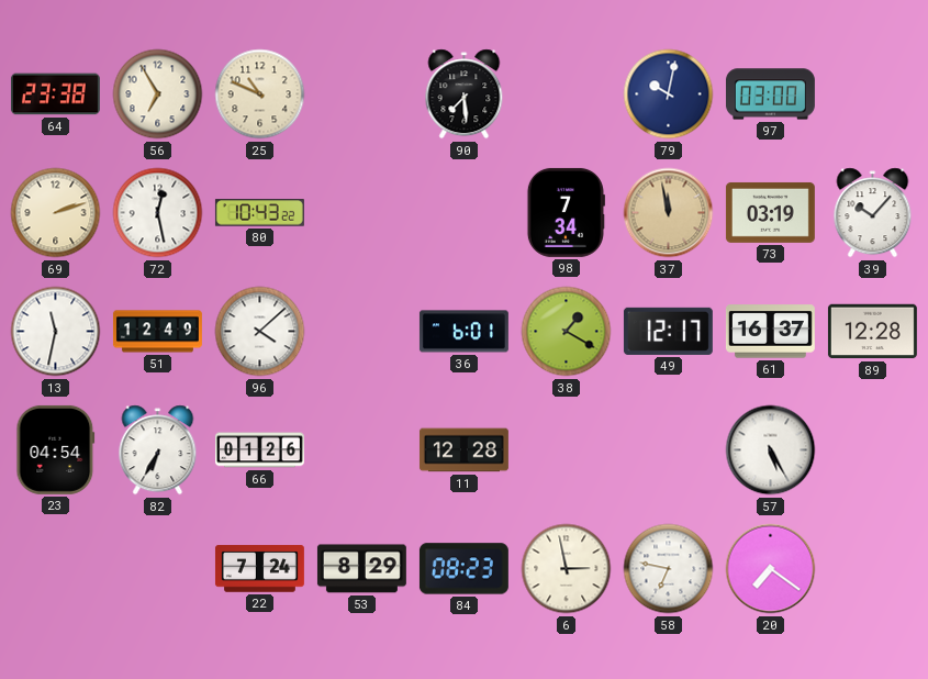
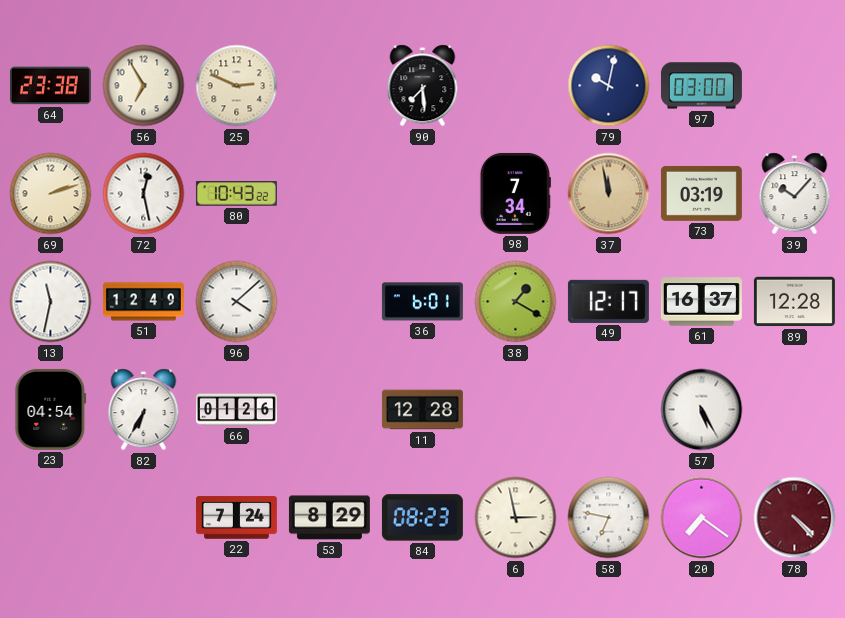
25: 10:49 -> 2:49 (237, 86)
78: none -> 4:23 (795, 518)
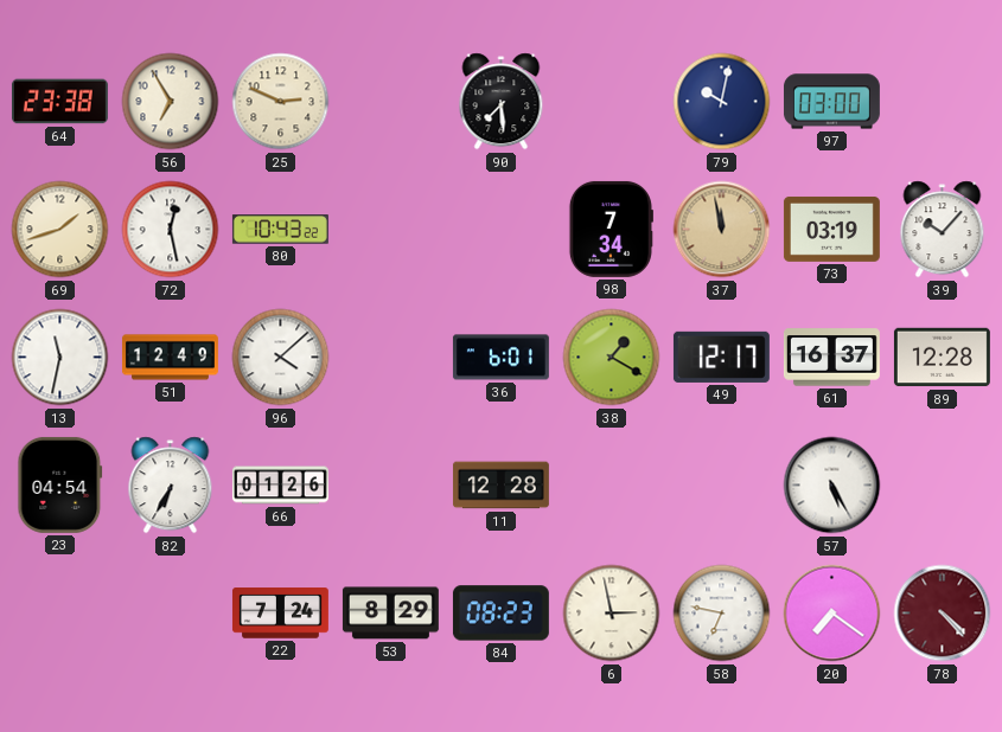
69: 2:12 -> 1:42 (60, 230)
